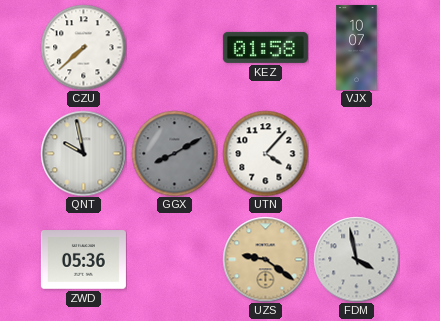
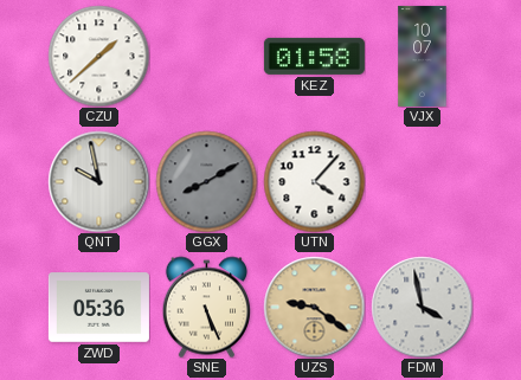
CZU: 7:38 -> 1:38 (98, 56)
SNE: none -> 5:26 (206, 307)
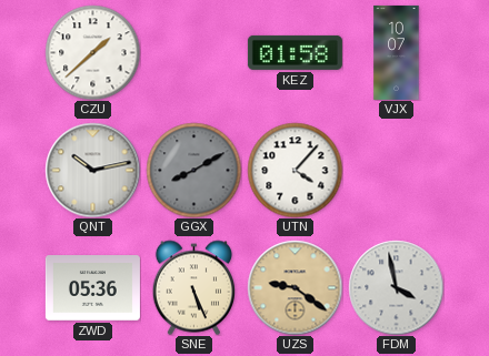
QNT: 9:58 -> 10:13 (92, 170)
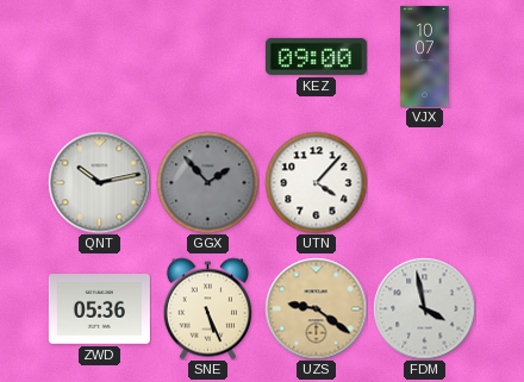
CZU: 1:38 -> none (92, 52)
KEZ: 01:58 -> 09:00 (316, 56)
GGX: 8:10 -> 1:53 (207, 182)
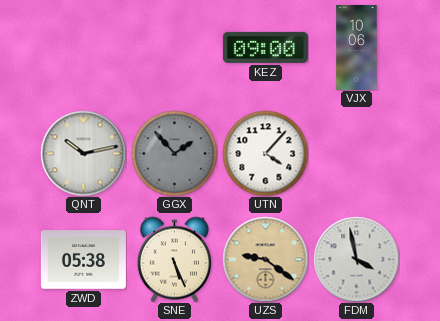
VJX: 10:07 -> 10:06 (357, 47)
ZWD: 05:36 -> 05:38 (83, 260)
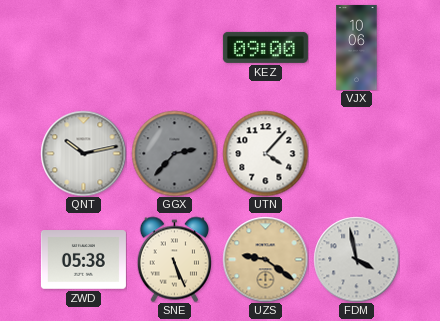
GGX: 1:53 -> 2:37 (174, 153)
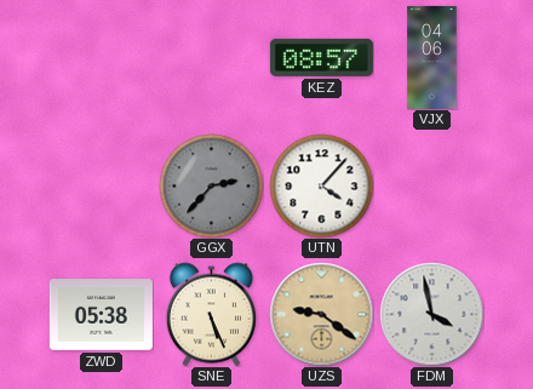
KEZ: 09:00 -> 08:57 (321, 57)
VJX: 10:06 -> 04:06 (432, 57)
QNT: 10:13 -> none (83, 153)
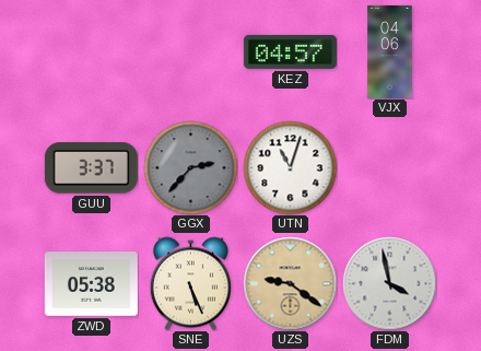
KEZ: 08:57 -> 04:57 (290, 51)
GUU: none -> 3:37 (91, 168)
UTN: 4:07 -> 11:03 (290, 167)
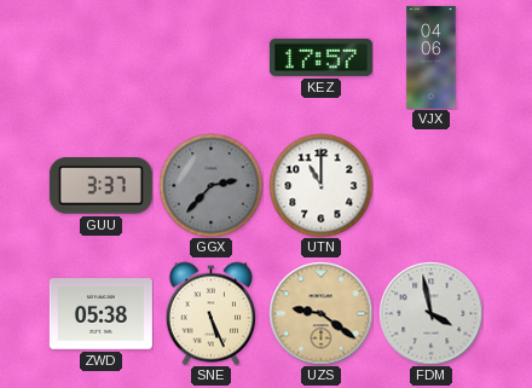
KEZ: 04:57 -> 17:57 (320, 57)
UTN: 11:03 -> 11:00 (320, 185)
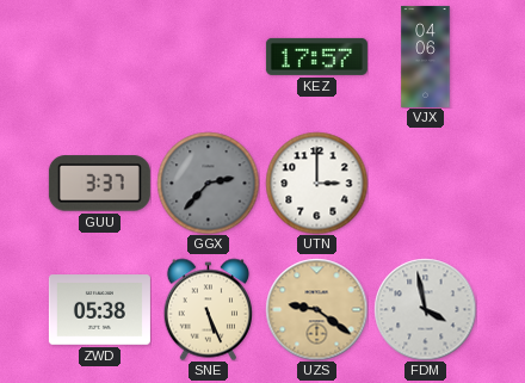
UTN: 11:00 -> 3:00 (316, 183)
